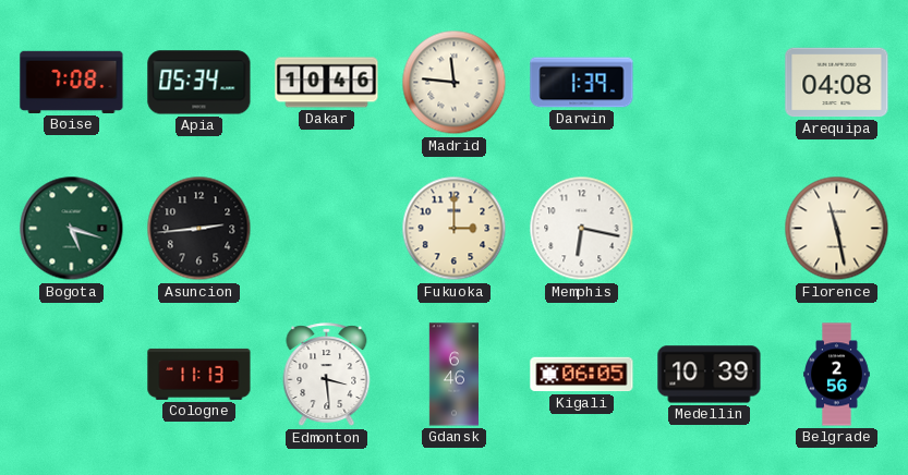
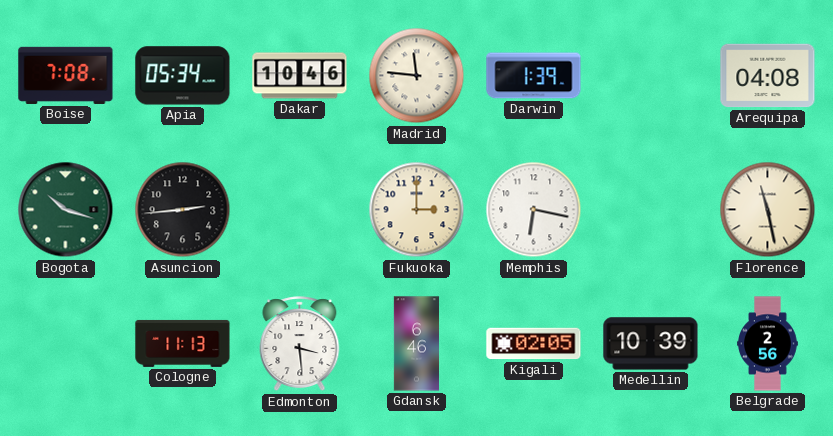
Bogota: 5:18 -> 10:18 (66, 210)
Kigali: 06:05 -> 02:05 (534, 344)
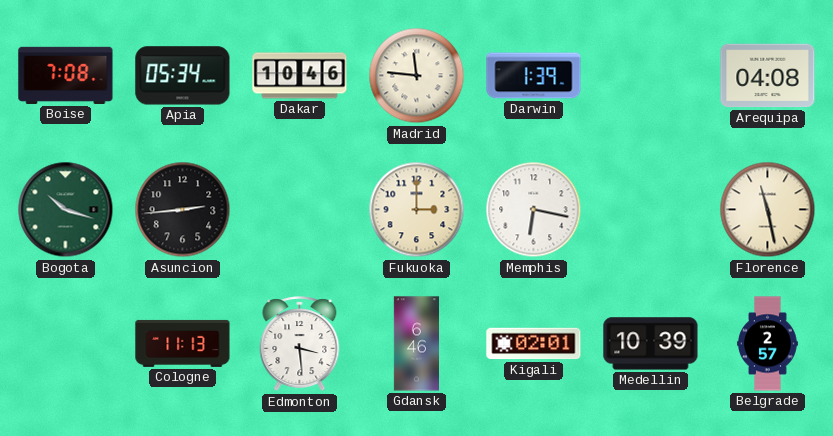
Kigali: 02:05 -> 02:01 (534, 344)
Belgrade: 2:56 -> 2:57 (768, 344)
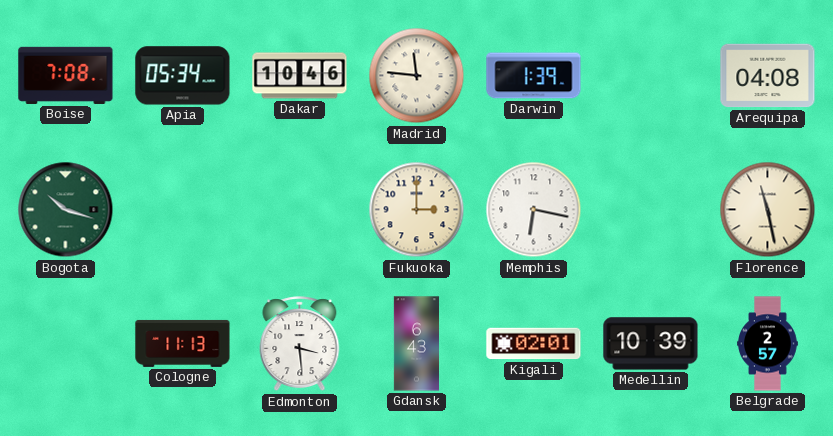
Asuncion: 2:44 -> none (183, 210)
Gdansk: 6:46 -> 6:43 (416, 344)
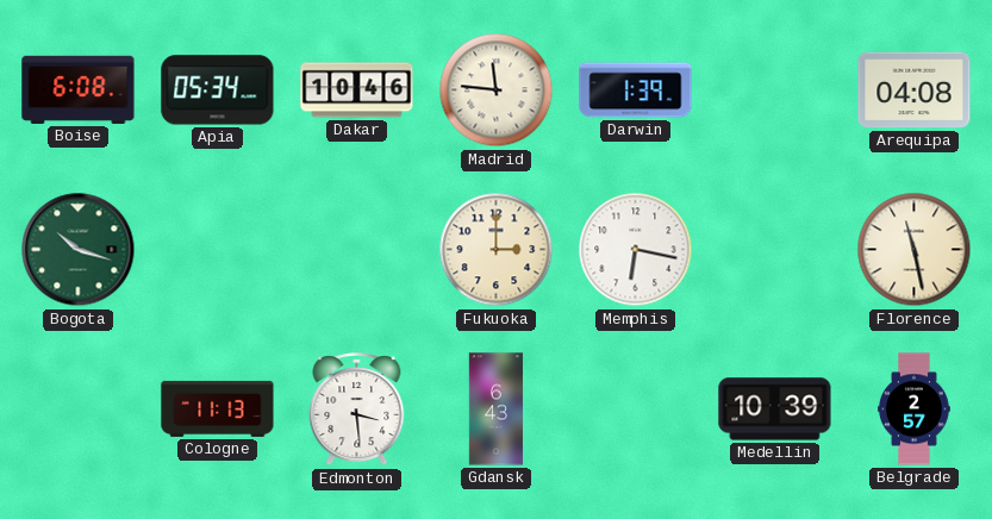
Boise: 7:08 -> 6:08 (79, 89)
Kigali: 02:01 -> none (534, 344)
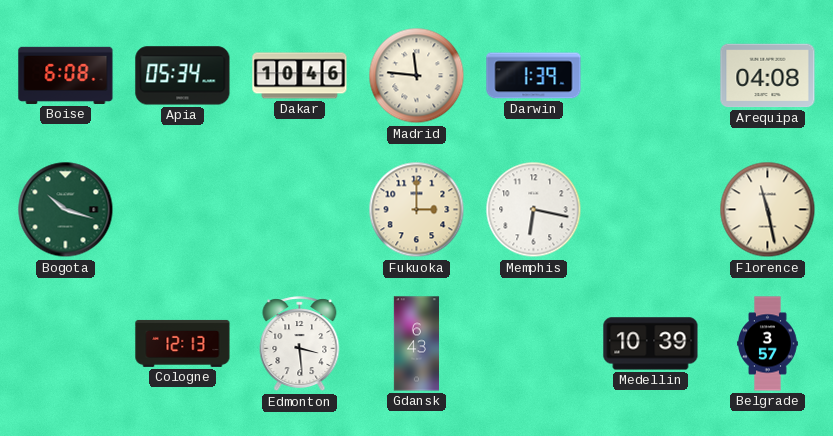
Cologne: 11:13 -> 12:13 (183, 343)
Belgrade: 2:57 -> 3:57 (768, 344)
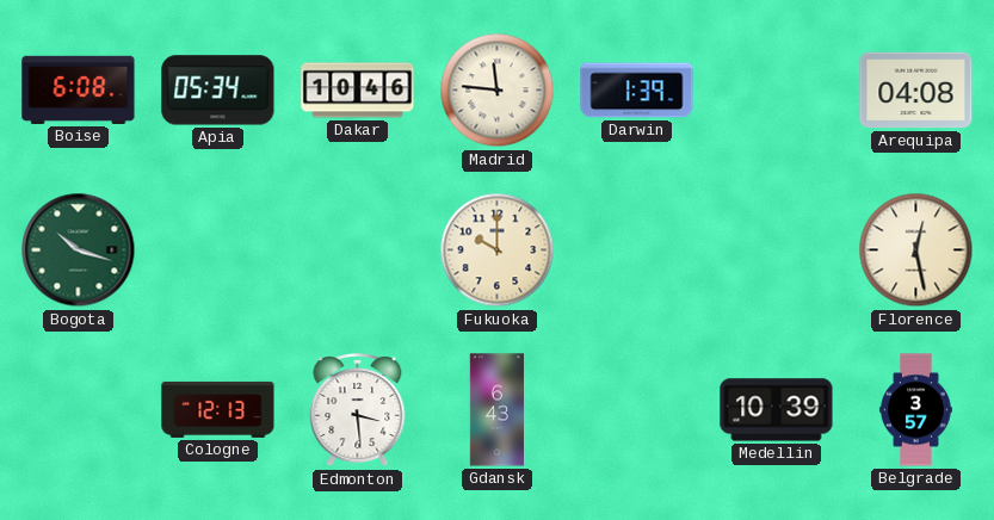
Fukuoka: 3:00 -> 10:00 (498, 250)
Memphis: 6:17 -> none (534, 210)
Florence: 11:28 -> 12:28 (916, 250)
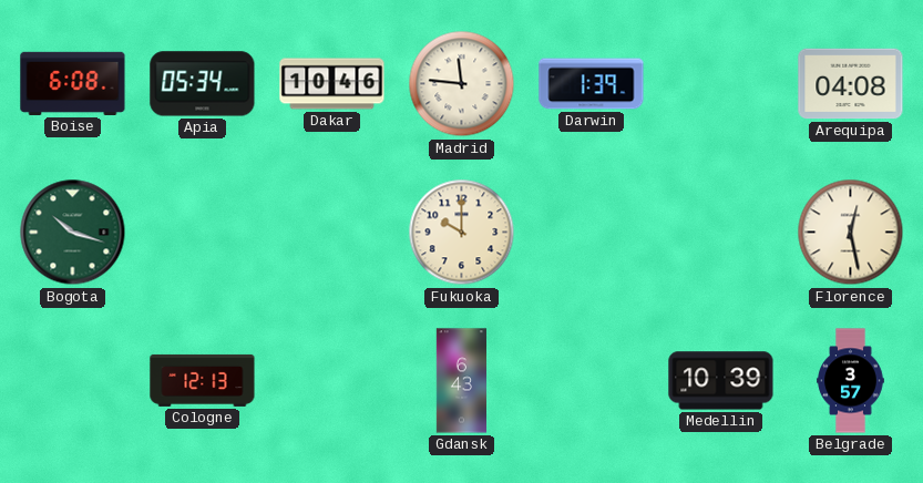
Edmonton: 3:29 -> none (358, 410)
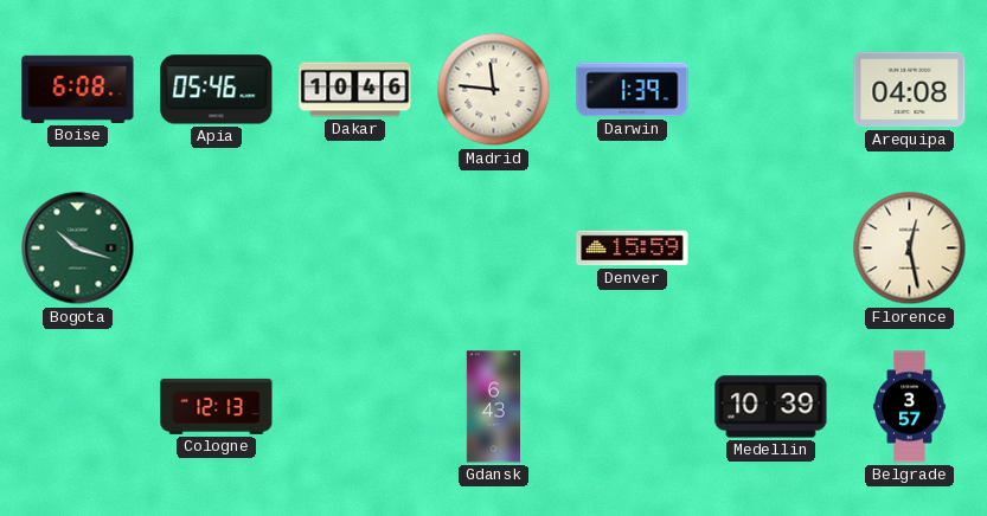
Apia: 05:34 -> 05:46 (217, 90)
Fukuoka: 10:00 -> none (462, 233)
Denver: none -> 15:59 (633, 249)
